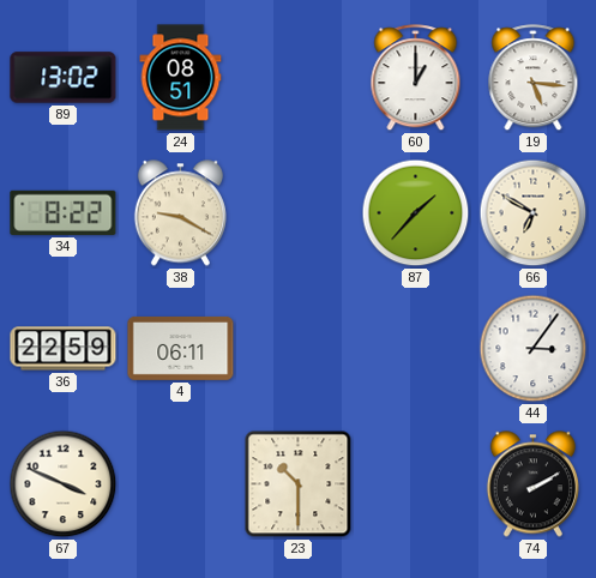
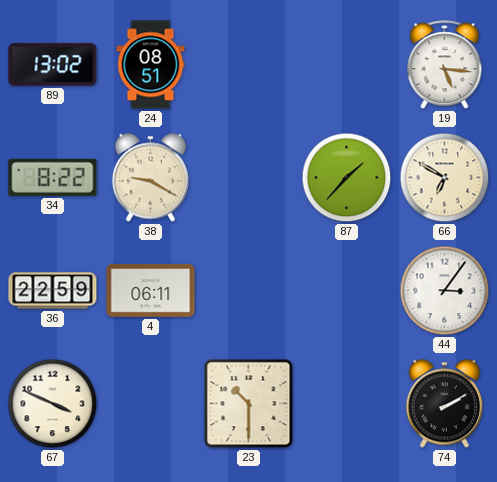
60: 1:00 -> none (416, 78)
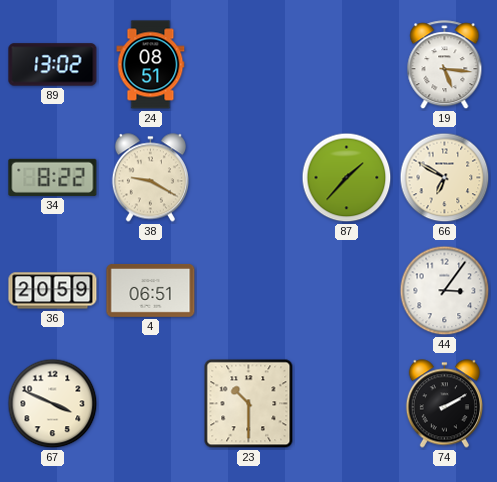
36: 22:59 -> 20:59 (53, 291)
4: 06:11 -> 06:51 (151, 290)
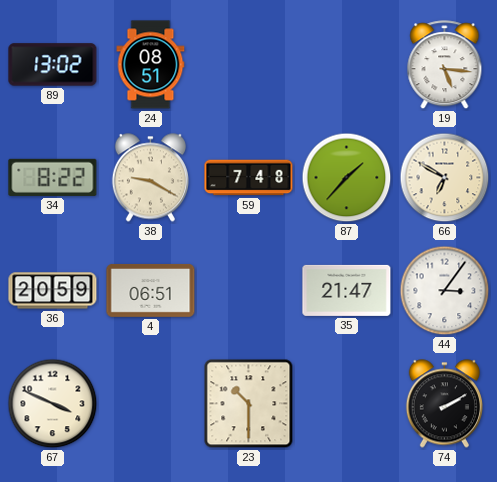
59: none -> 7:48 (249, 178)
35: none -> 21:47 (347, 290)
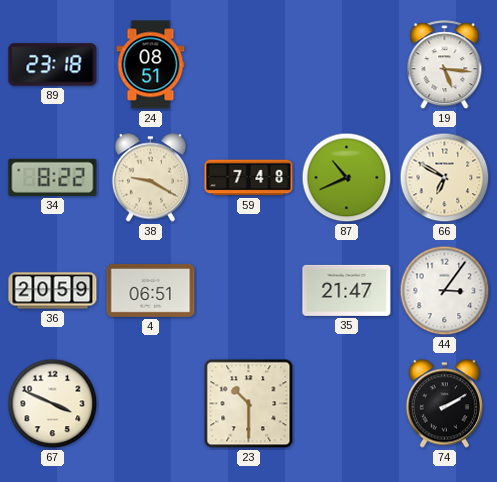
89: 13:02 -> 23:18 (53, 65)
87: 1:37 -> 10:41 (347, 178)
